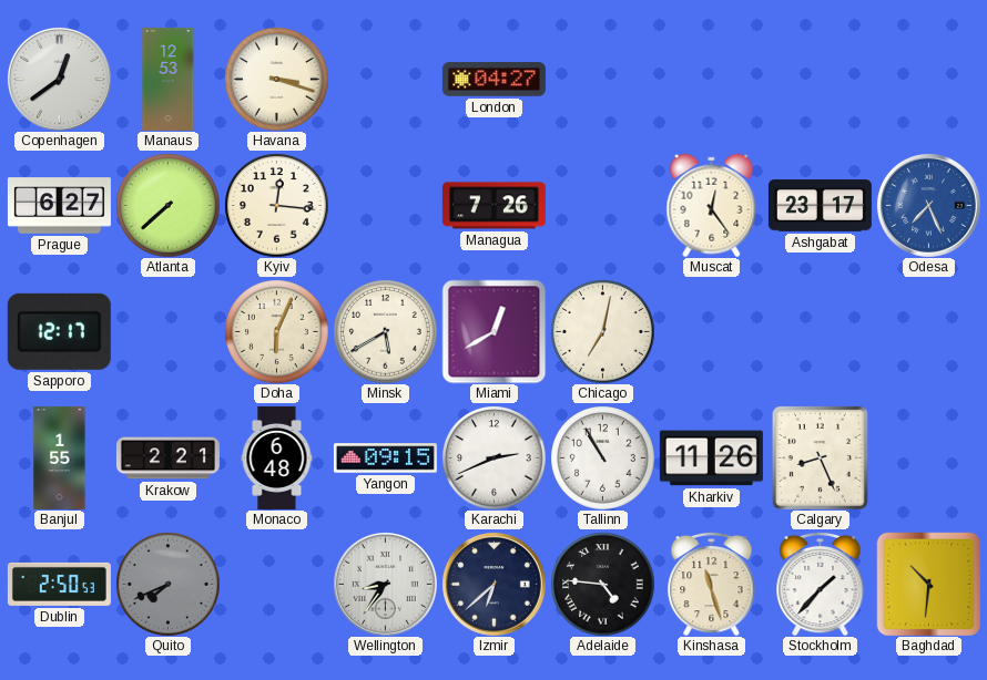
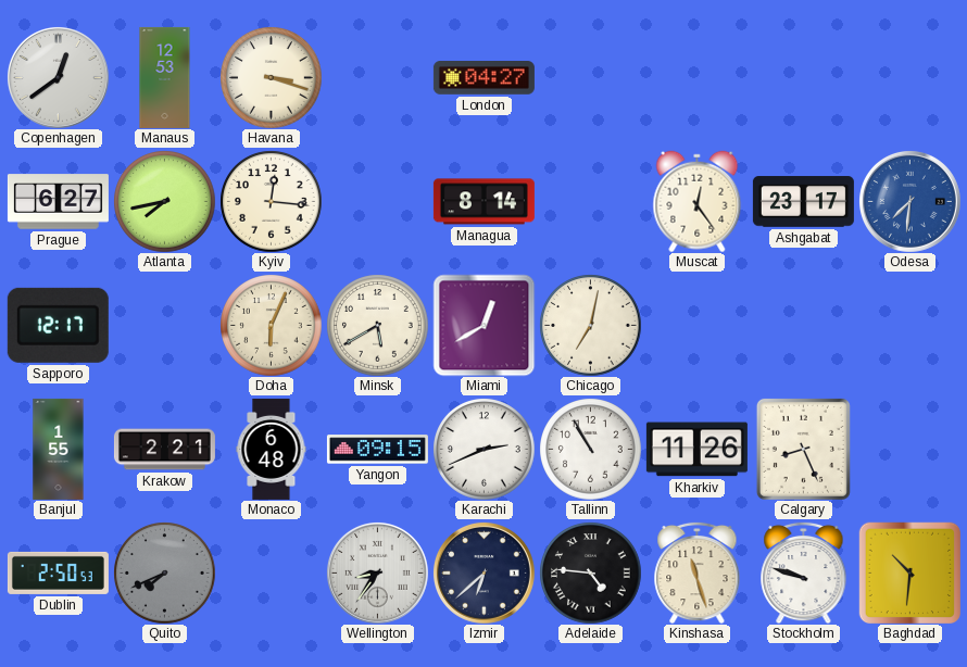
Atlanta: 7:38 -> 7:43 (164, 201)
Managua: 7:26 -> 8:14 (483, 202)
Odesa: 7:26 -> 7:31 (909, 201)
Stockholm: 1:37 -> 9:48 (804, 572)
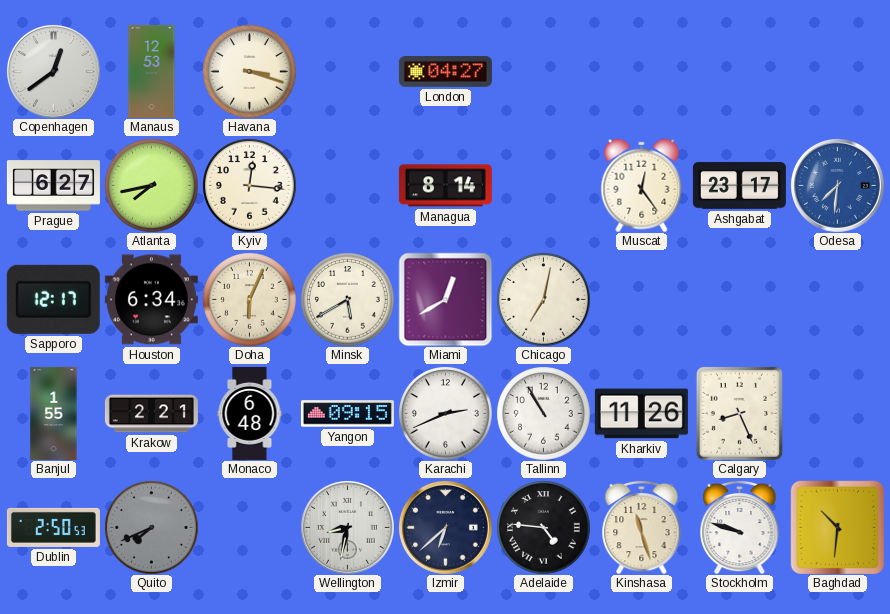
Houston: none -> 6:34 (151, 300)
Wellington: 8:36 -> 8:32 (347, 527)
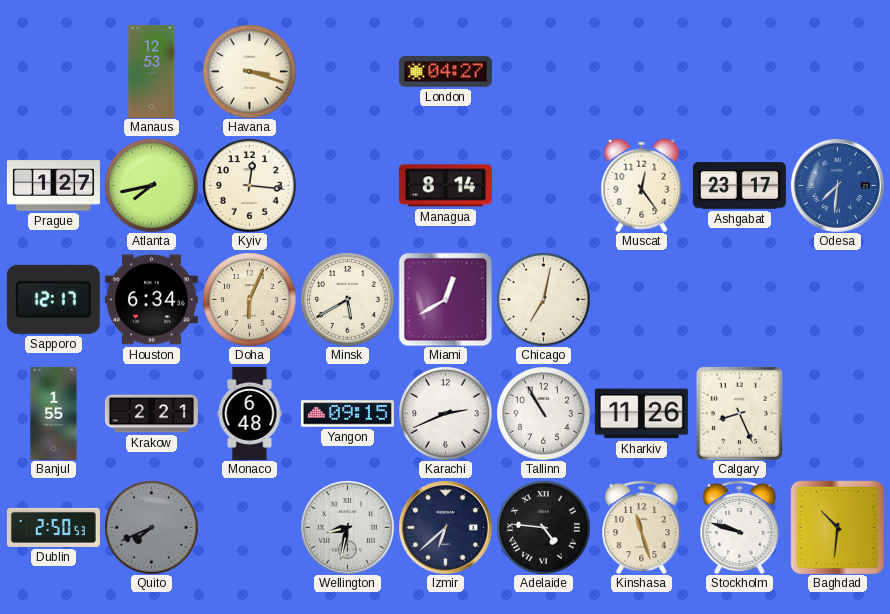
Copenhagen: 12:39 -> none (53, 71)
Prague: 6:27 -> 1:27 (53, 186)
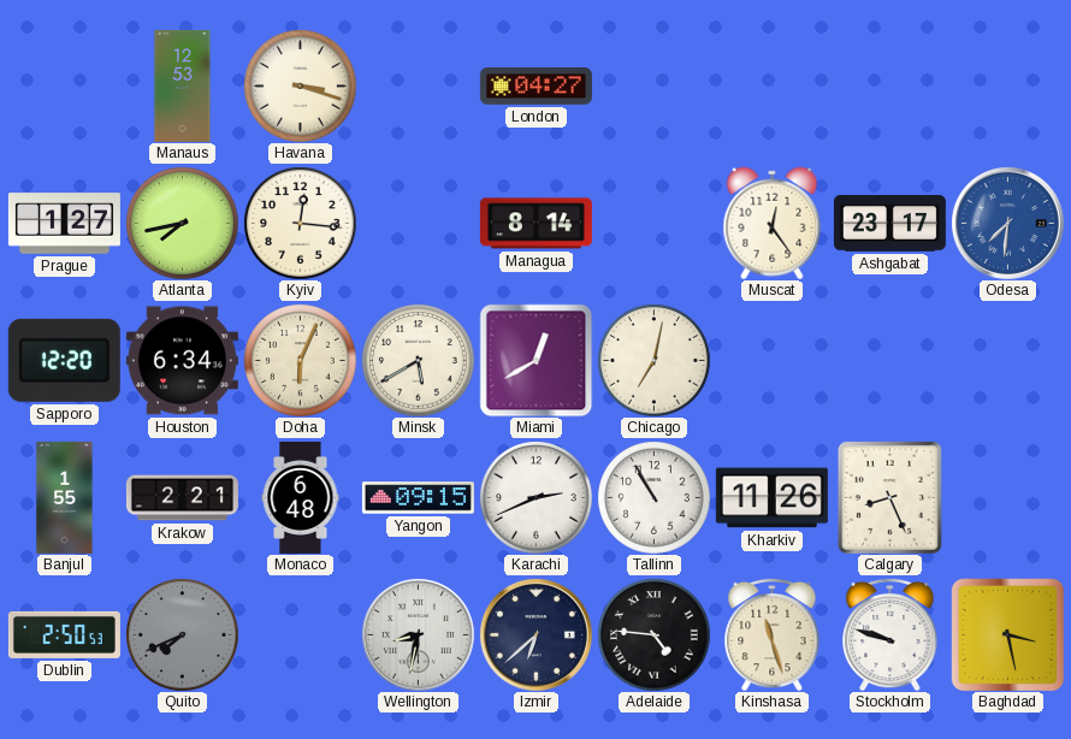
Sapporo: 12:17 -> 12:20 (64, 360)
Baghdad: 10:31 -> 3:28 (1007, 634)
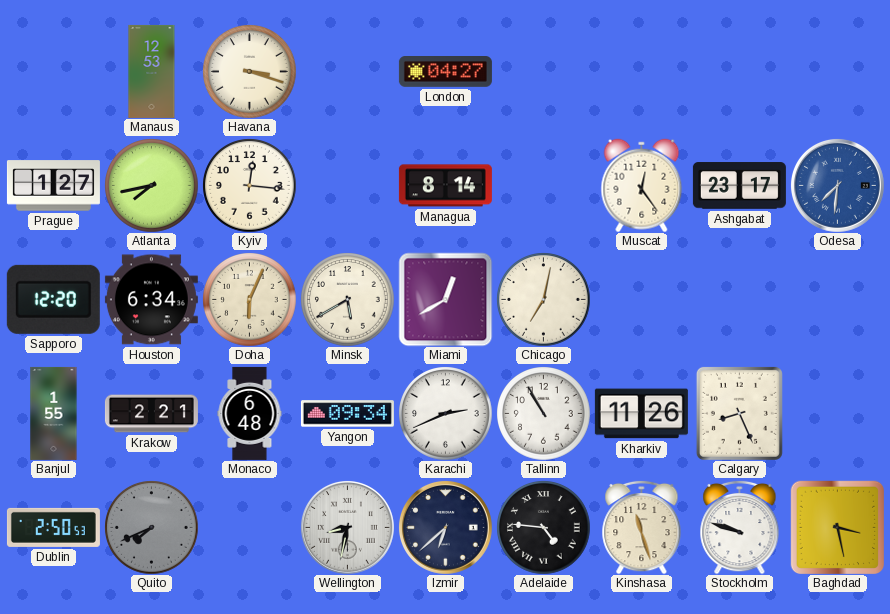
Yangon: 09:15 -> 09:34 (347, 414)
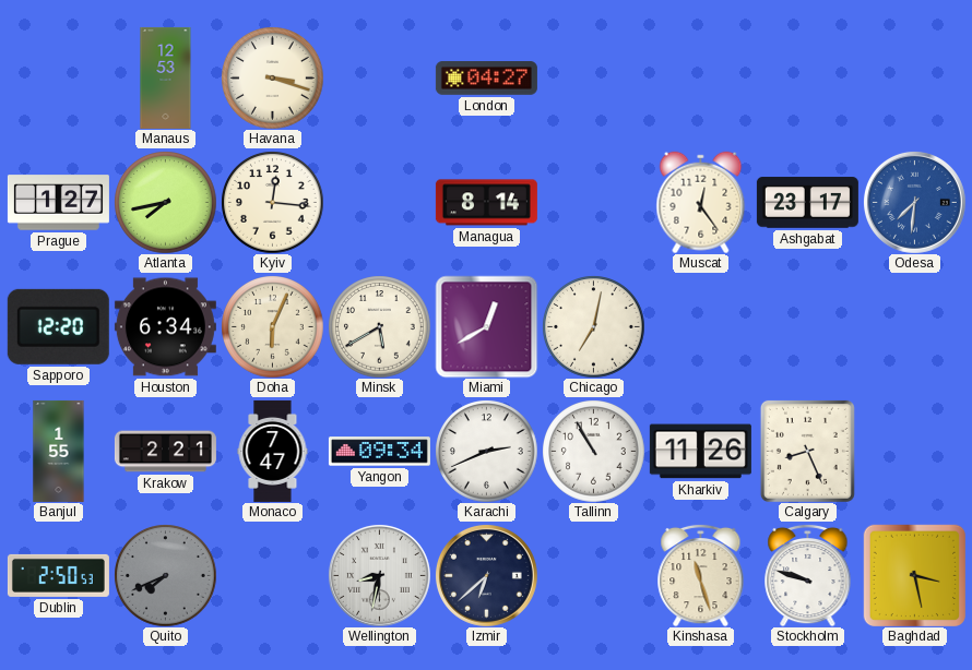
Monaco: 6:48 -> 7:47 (273, 451)
Adelaide: 4:46 -> none (543, 527)
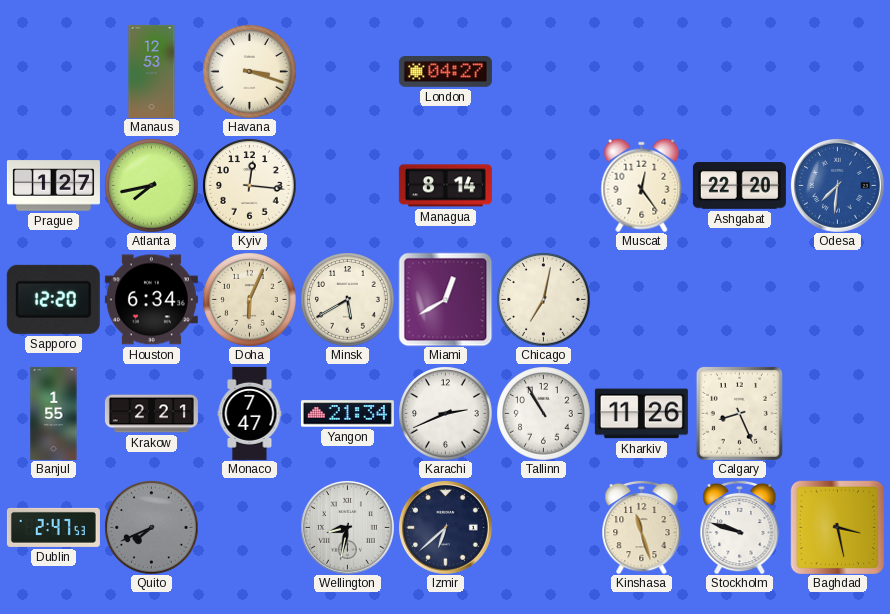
Ashgabat: 23:17 -> 22:20 (739, 186)
Yangon: 09:34 -> 21:34 (347, 414)
Dublin: 2:50 -> 2:47 (53, 527)
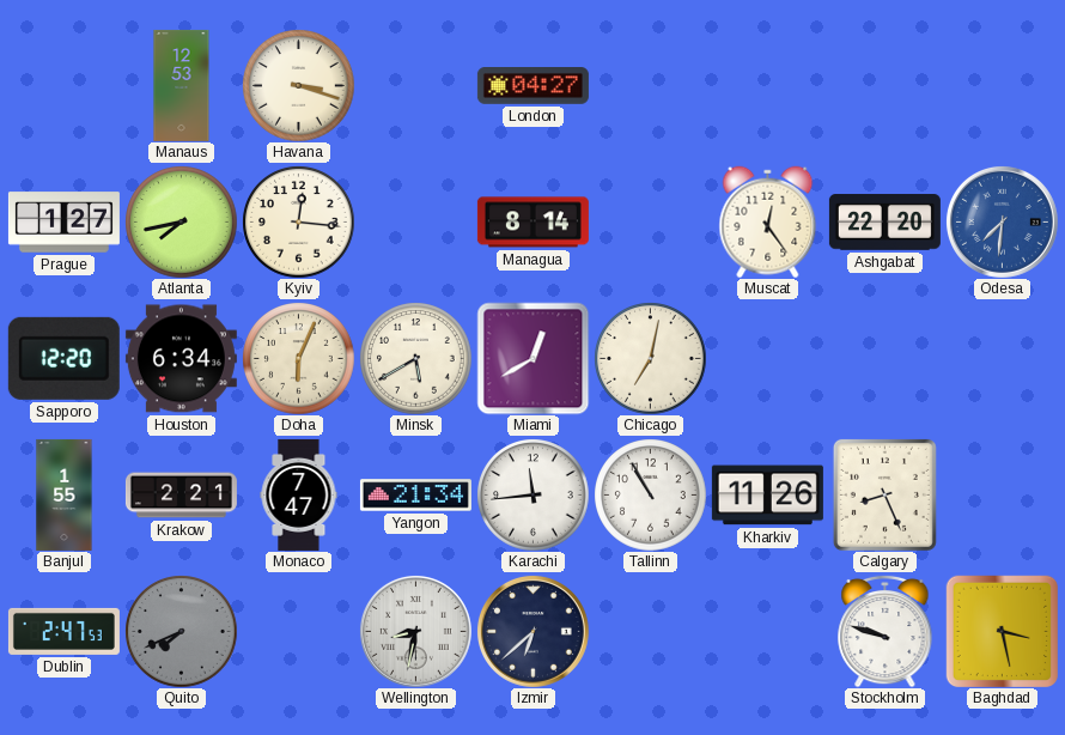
Karachi: 2:41 -> 11:44 (532, 494)
Kinshasa: 11:27 -> none (642, 527)
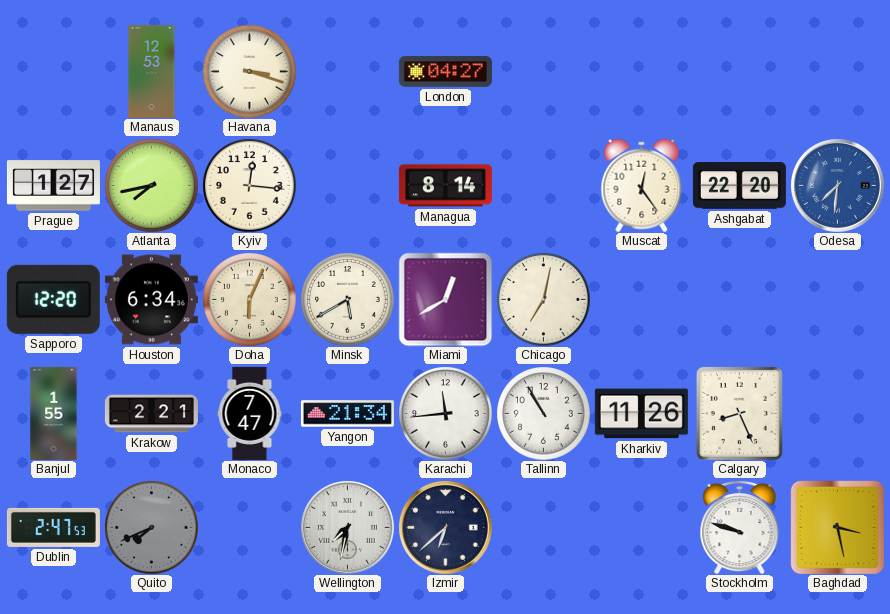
Wellington: 8:32 -> 7:32 (347, 527)
